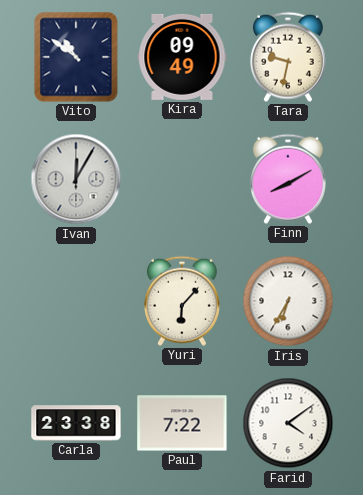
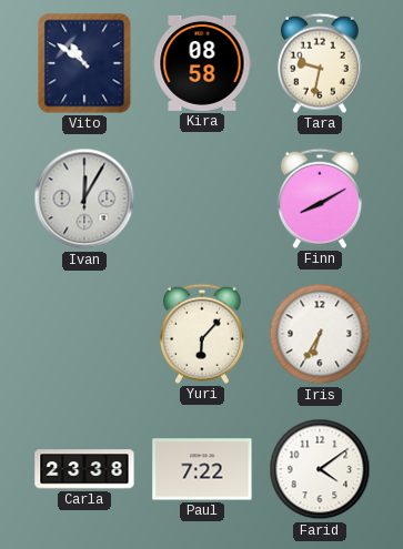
Kira: 09:49 -> 08:58 (202, 63)
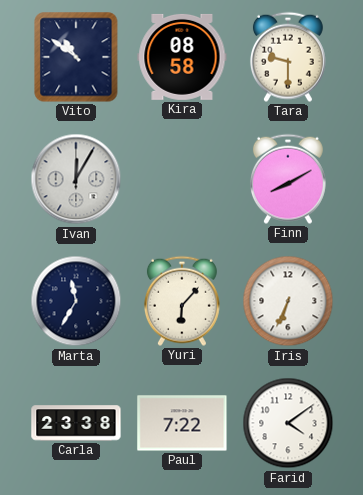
Tara: 9:32 -> 9:30 (288, 57)
Marta: none -> 11:35 (76, 301)
Iris: 6:35 -> 6:34 (288, 301)
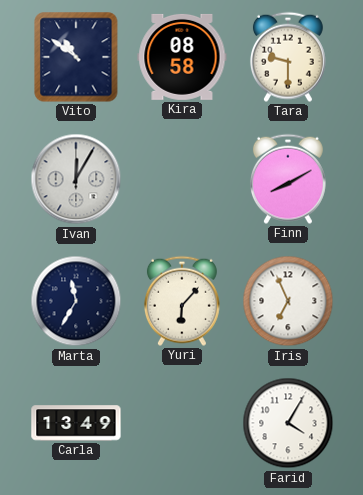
Iris: 6:34 -> 6:56 (288, 301)
Carla: 23:38 -> 13:49 (76, 423)
Paul: 7:22 -> none (182, 423)
Farid: 4:09 -> 4:05 (288, 423)
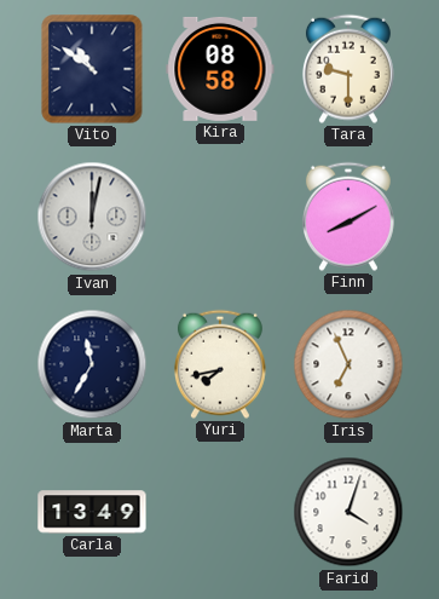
Ivan: 12:05 -> 12:02 (92, 217)
Yuri: 6:07 -> 7:43 (220, 364)
Farid: 4:05 -> 4:03 (348, 512)
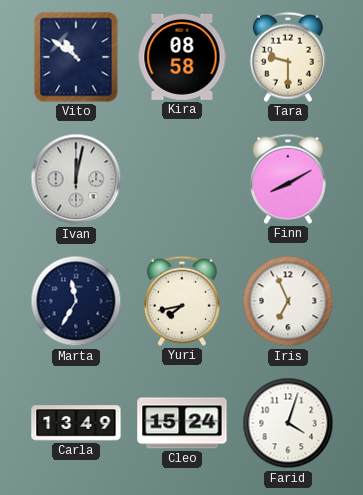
Cleo: none -> 15:24 (182, 423)
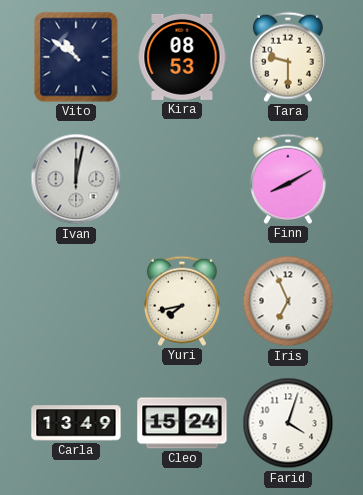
Kira: 08:58 -> 08:53 (182, 57)
Marta: 11:35 -> none (76, 301)
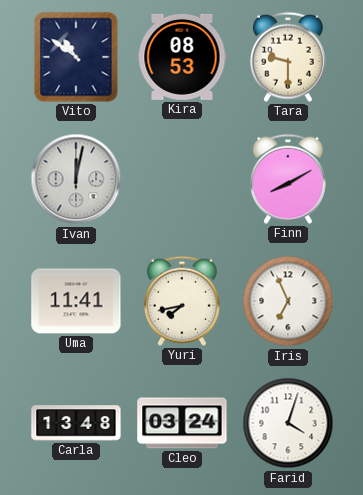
Uma: none -> 11:41 (76, 301)
Carla: 13:49 -> 13:48 (76, 423)
Cleo: 15:24 -> 03:24 (182, 423)
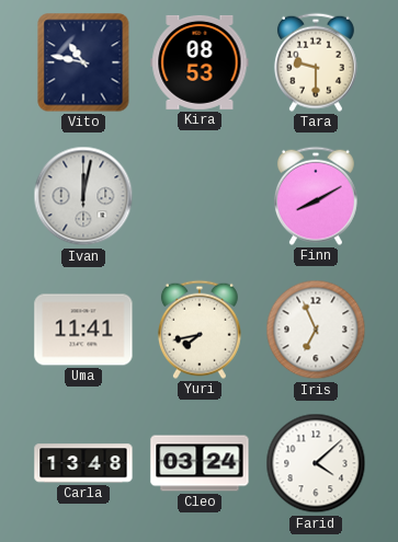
Vito: 10:51 -> 10:47 (83, 62)
Farid: 4:03 -> 4:08 (316, 463)
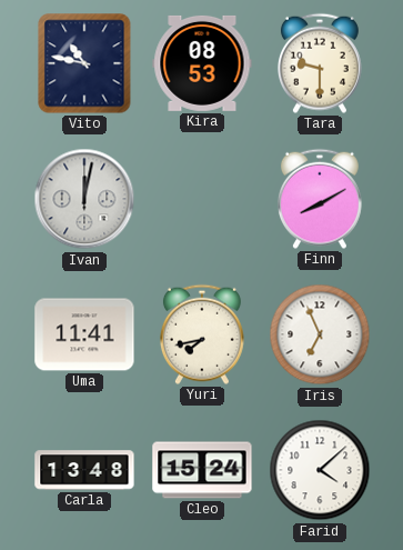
Cleo: 03:24 -> 15:24 (202, 470)
